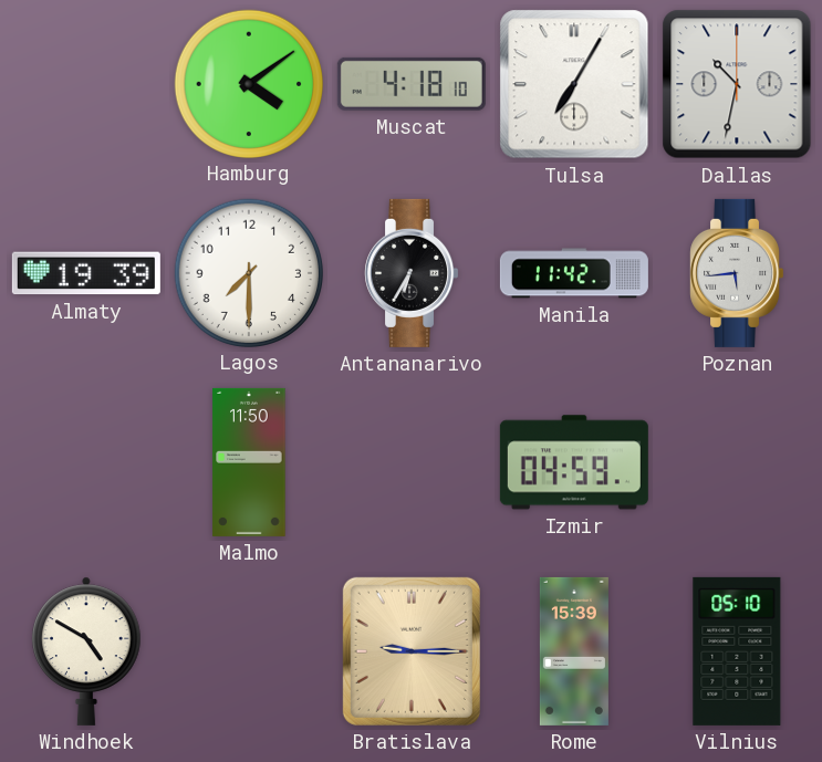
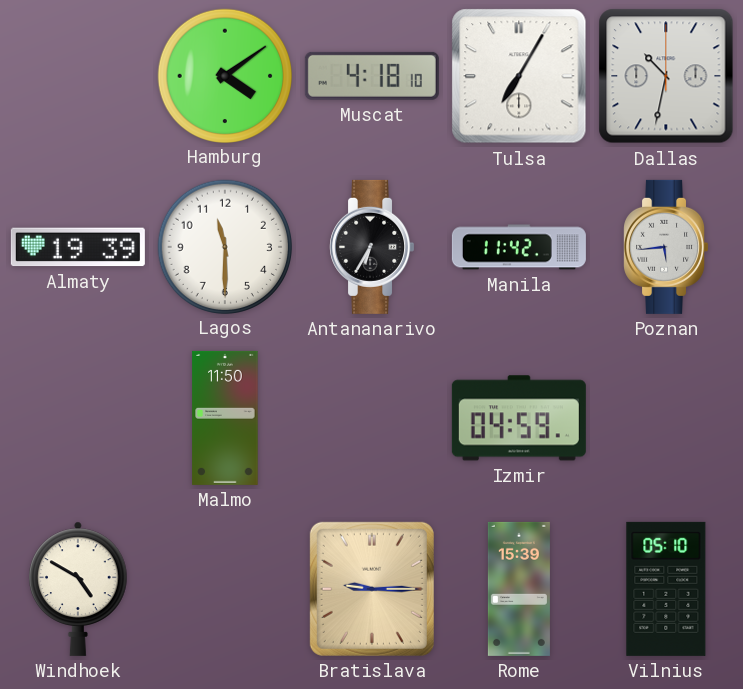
Lagos: 7:30 -> 11:30 (224, 246)
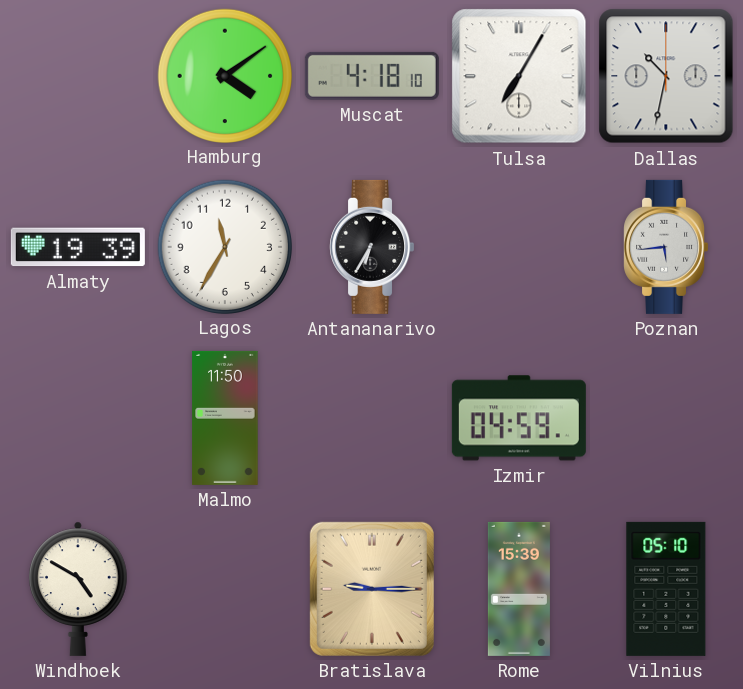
Lagos: 11:30 -> 11:35 (224, 246)
Manila: 11:42 -> none (519, 247)
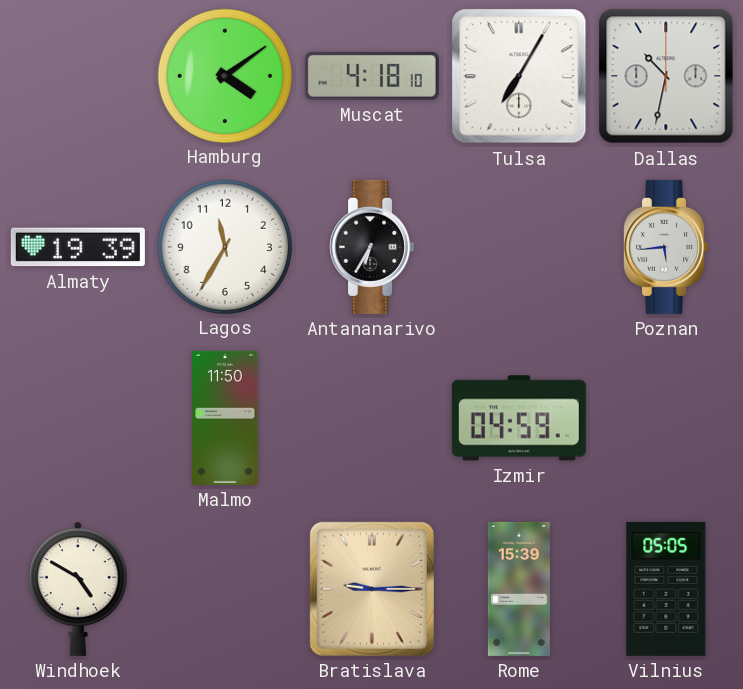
Vilnius: 05:10 -> 05:05 (666, 589)
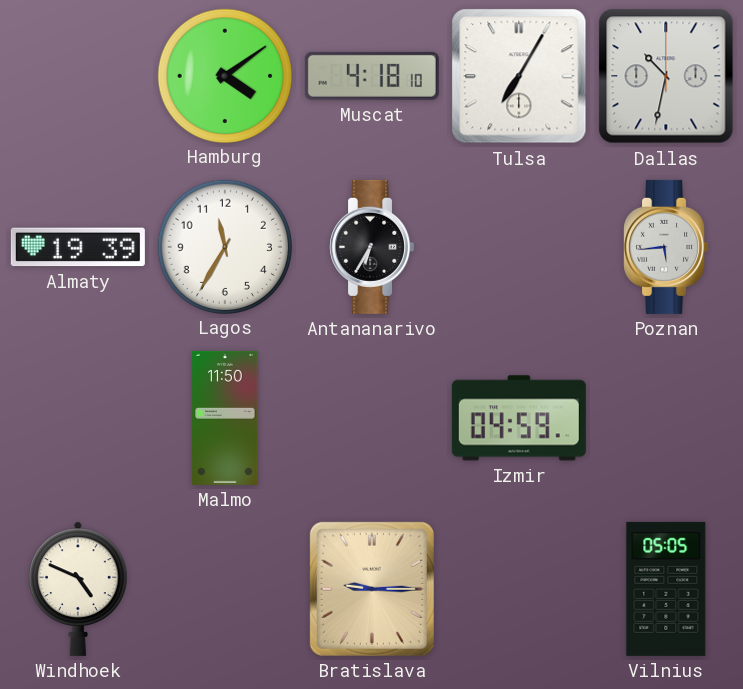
Windhoek: 4:50 -> 4:49 (78, 589)
Rome: 15:39 -> none (519, 589)
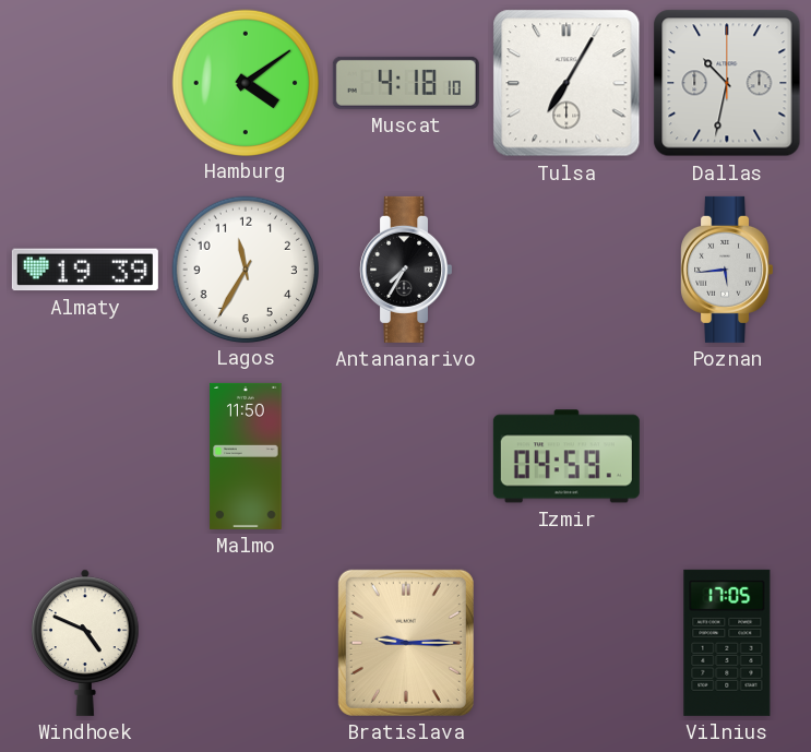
Antananarivo: 6:35 -> 7:35 (406, 270)
Vilnius: 05:05 -> 17:05 (727, 643)
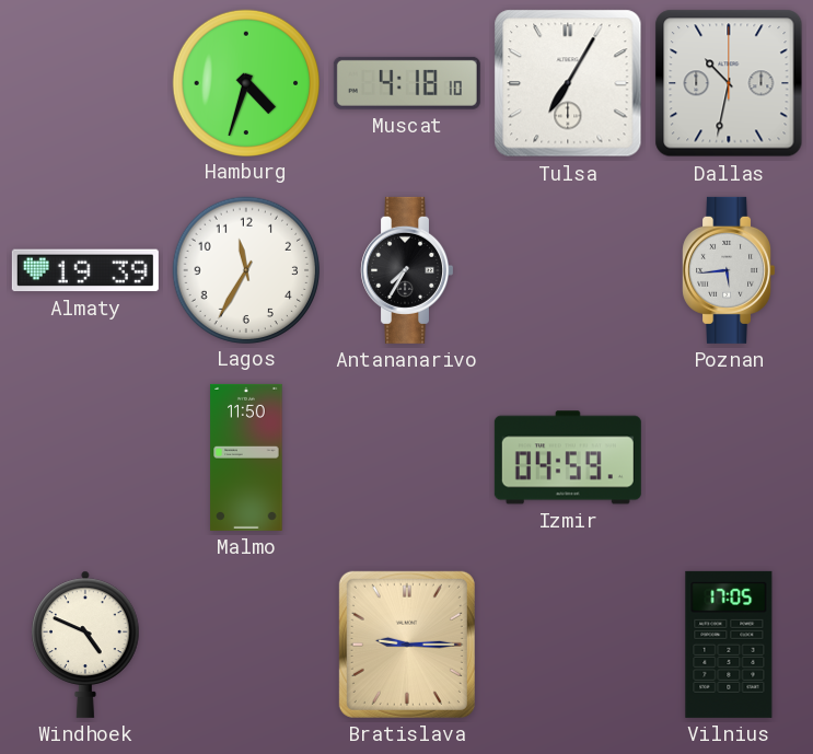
Hamburg: 4:09 -> 4:33 (245, 82)
